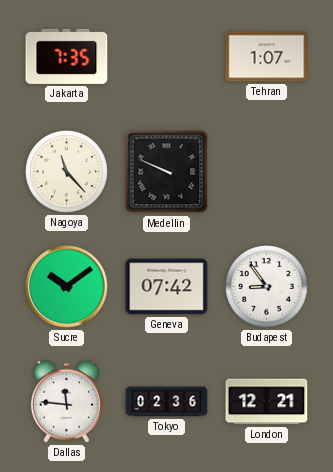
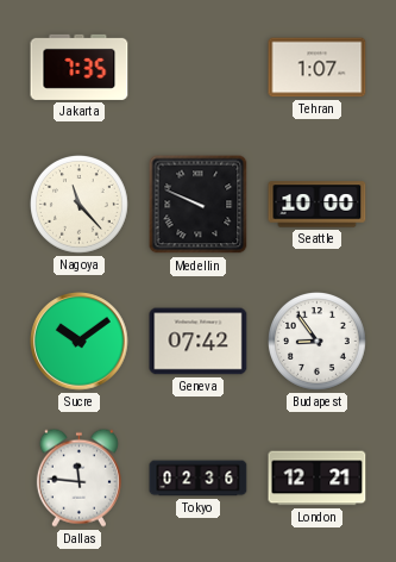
Seattle: none -> 10:00 (318, 205)
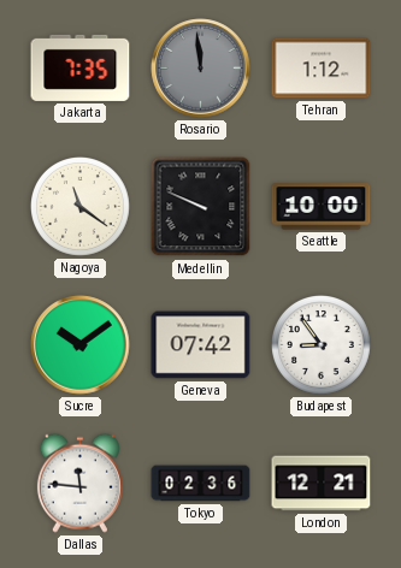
Rosario: none -> 11:59 (201, 69)
Tehran: 1:07 -> 1:12 (322, 69)
Nagoya: 11:23 -> 11:21 (81, 207)
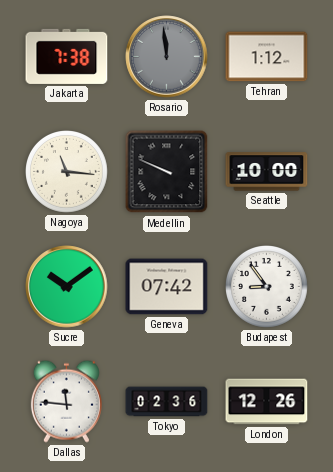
Jakarta: 7:35 -> 7:38 (67, 56)
Nagoya: 11:21 -> 11:16 (67, 172)
London: 12:21 -> 12:26 (267, 402)
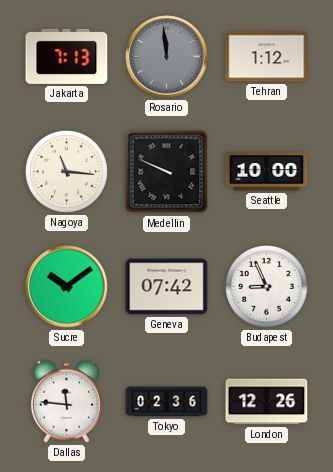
Jakarta: 7:38 -> 7:13 (67, 56)
Budapest: 8:54 -> 8:56 (267, 287)
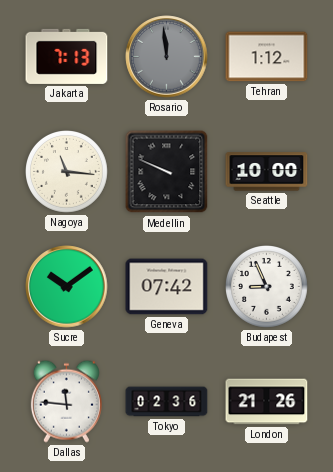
London: 12:26 -> 21:26 (267, 402)
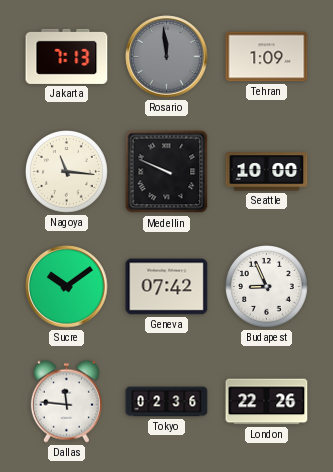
Tehran: 1:12 -> 1:09 (267, 57)
London: 21:26 -> 22:26 (267, 402)
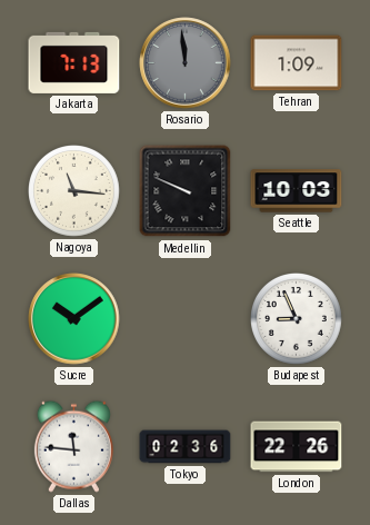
Seattle: 10:00 -> 10:03 (297, 191)
Geneva: 07:42 -> none (167, 287)
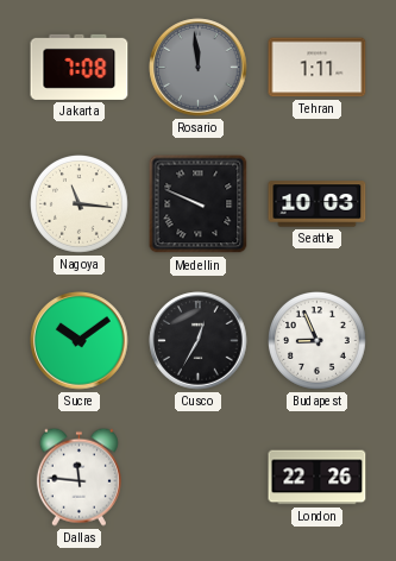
Jakarta: 7:13 -> 7:08 (80, 67)
Tehran: 1:09 -> 1:11 (318, 68)
Cusco: none -> 12:35 (199, 341)
Tokyo: 02:36 -> none (186, 447)
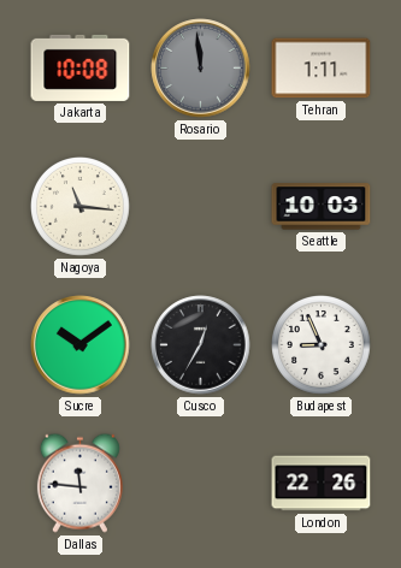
Jakarta: 7:08 -> 10:08 (81, 67)
Medellin: 9:49 -> none (199, 204)
